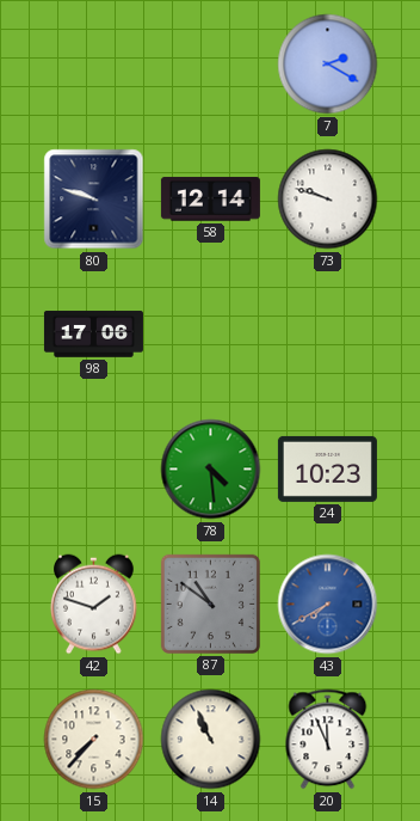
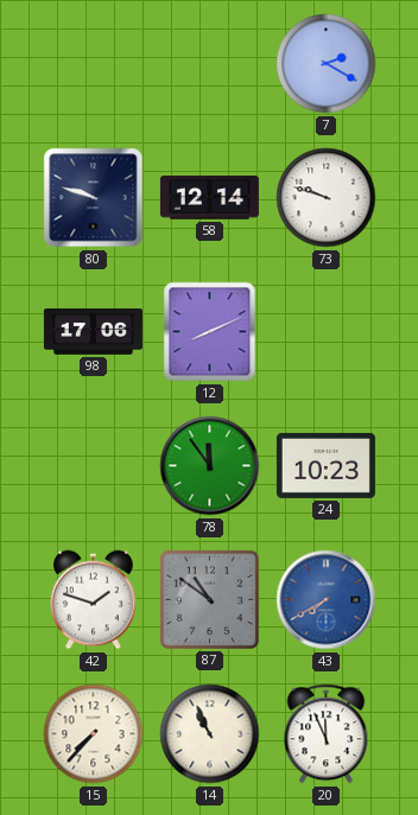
12: none -> 8:11 (210, 332)
78: 4:29 -> 11:54 (210, 466)
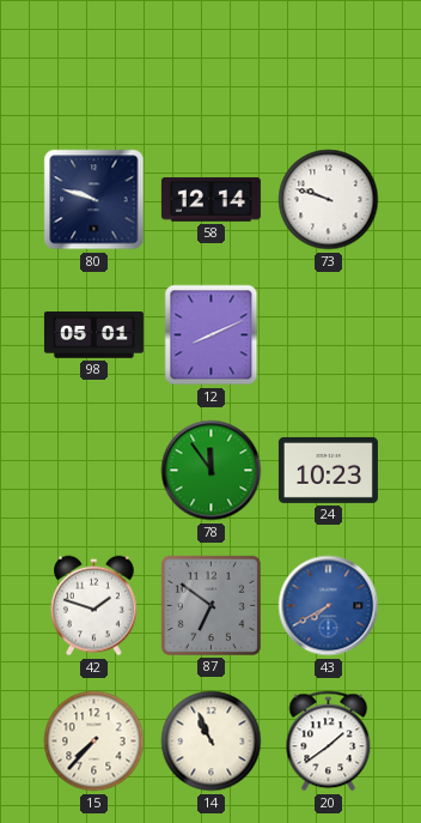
7: 2:20 -> none (327, 64)
98: 17:06 -> 05:01 (93, 335)
87: 10:51 -> 6:51 (210, 605)
20: 11:56 -> 1:39 (329, 742)
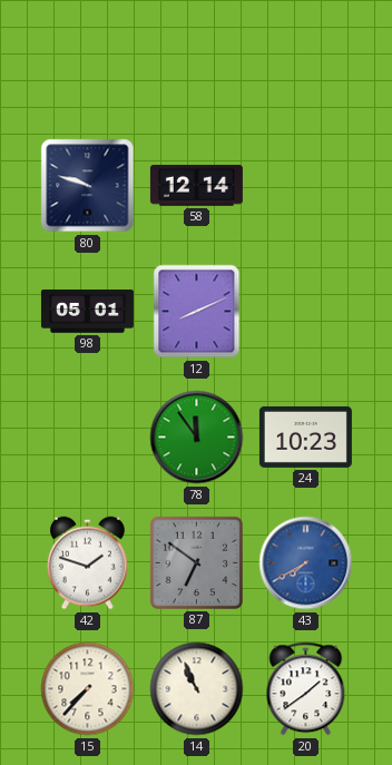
73: 9:48 -> none (329, 200)
